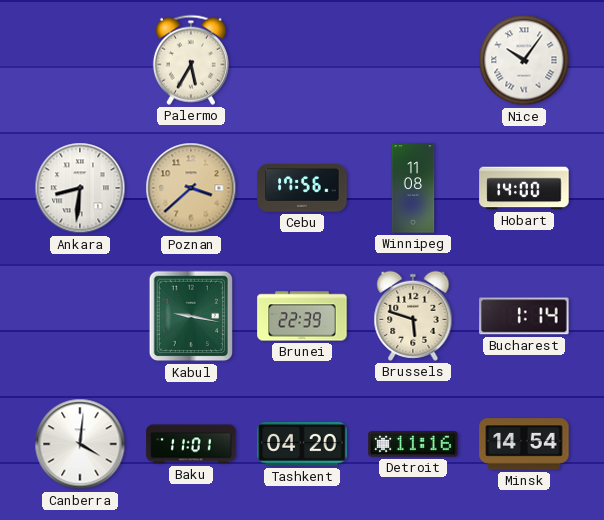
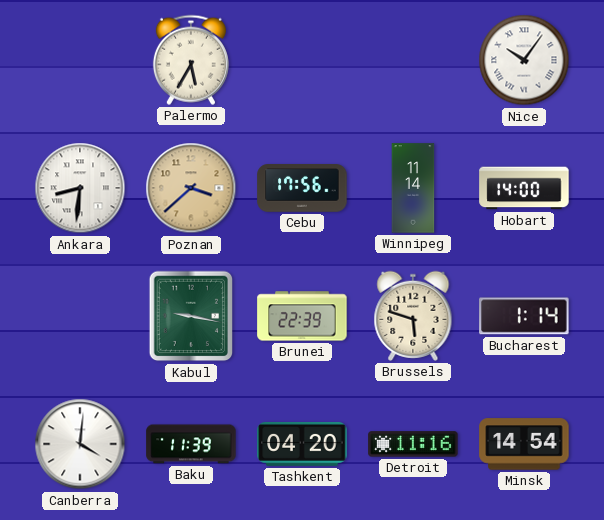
Winnipeg: 11:08 -> 11:14 (413, 188)
Baku: 11:01 -> 11:39 (191, 444)
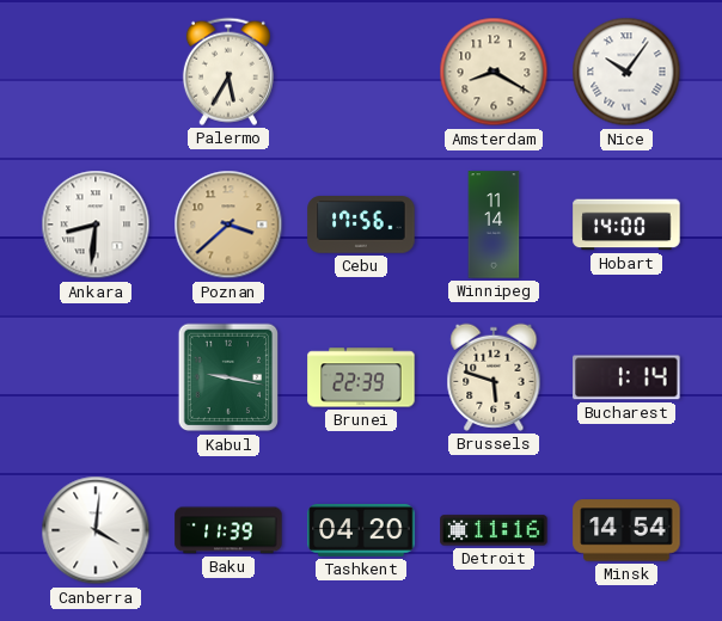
Amsterdam: none -> 8:20 (494, 72)
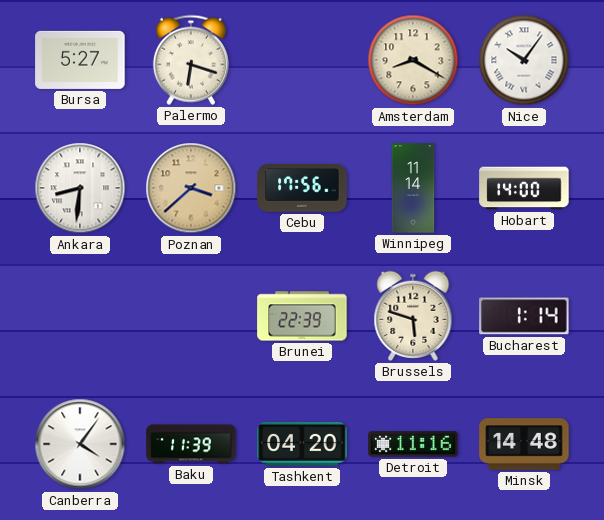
Bursa: none -> 5:27 (80, 60)
Palermo: 5:35 -> 6:18 (191, 60)
Kabul: 9:17 -> none (228, 377)
Canberra: 4:01 -> 4:06 (80, 444)
Minsk: 14:54 -> 14:48 (524, 444)
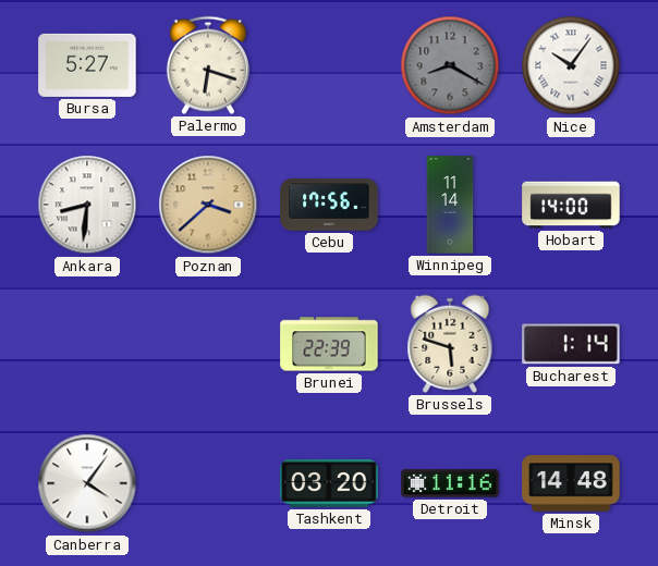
Amsterdam dial: cream -> grey (450, 65)
Baku: 11:39 -> none (191, 444)
Tashkent: 04:20 -> 03:20 (329, 483)
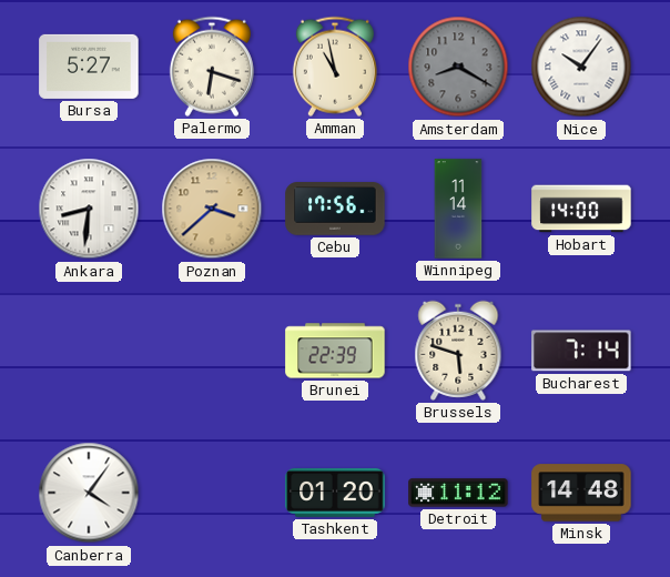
Amman: none -> 10:58 (335, 67)
Bucharest: 1:14 -> 7:14 (581, 351)
Tashkent: 03:20 -> 01:20 (335, 493)
Detroit: 11:16 -> 11:12 (458, 493)
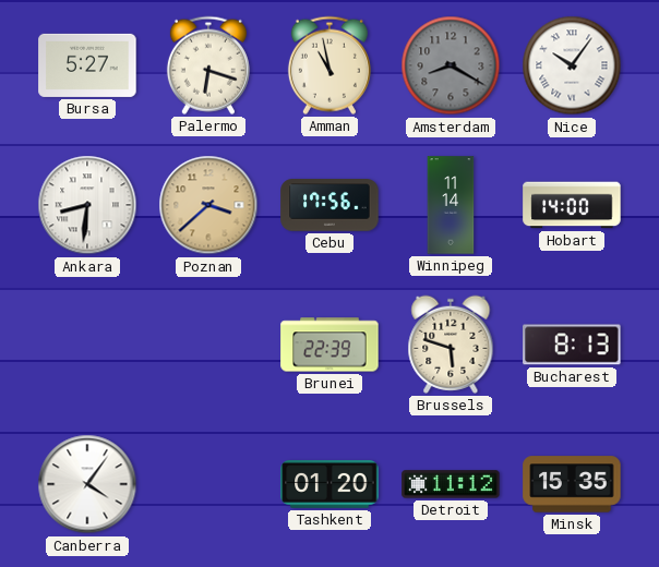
Bucharest: 7:14 -> 8:13 (572, 345)
Minsk: 14:48 -> 15:35 (572, 484)
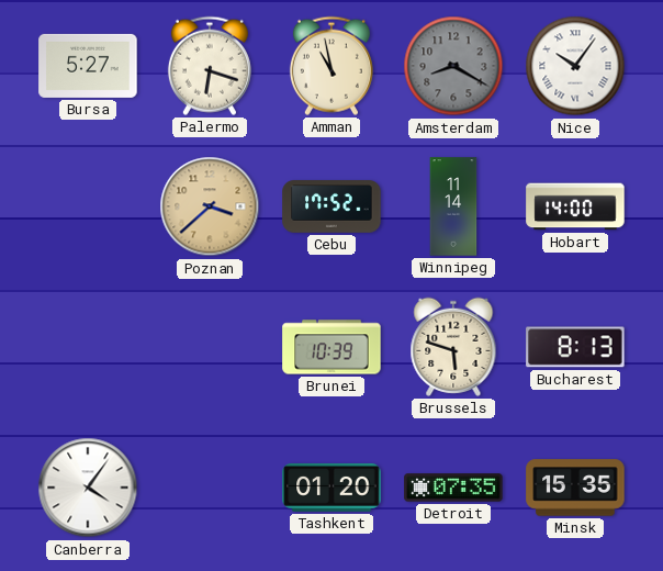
Ankara: 8:31 -> none (87, 205)
Cebu: 17:56 -> 17:52 (332, 206)
Brunei: 22:39 -> 10:39 (332, 347)
Detroit: 11:12 -> 07:35 (453, 488)
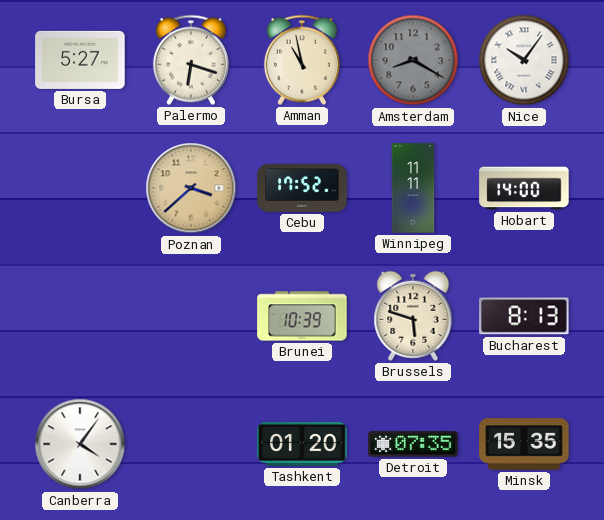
Winnipeg: 11:14 -> 11:11 (413, 188)
